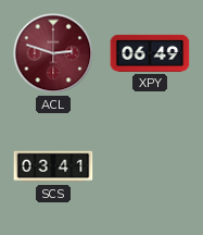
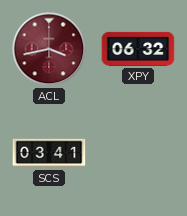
ACL: 2:48 -> 3:43 (49, 49)
XPY: 06:49 -> 06:32 (138, 49)
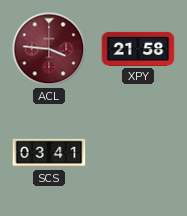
ACL: 3:43 -> 3:46 (49, 49)
XPY: 06:32 -> 21:58 (138, 49)
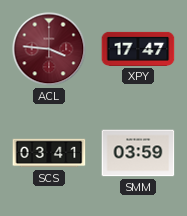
XPY: 21:58 -> 17:47 (138, 49)
SMM: none -> 03:59 (138, 153)
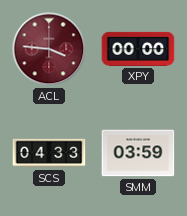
XPY: 17:47 -> 00:00 (138, 49)
SCS: 03:41 -> 04:33 (49, 153)
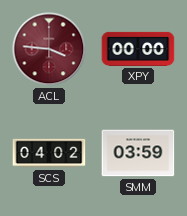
SCS: 04:33 -> 04:02 (49, 153)
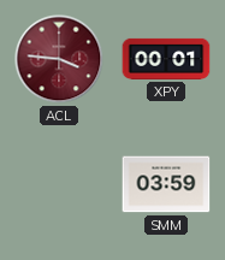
XPY: 00:00 -> 00:01 (166, 59)
SCS: 04:02 -> none (49, 153)
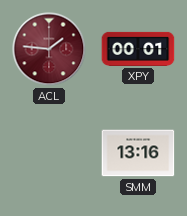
ACL: 3:46 -> 1:46 (49, 49)
SMM: 03:59 -> 13:16 (138, 153)
